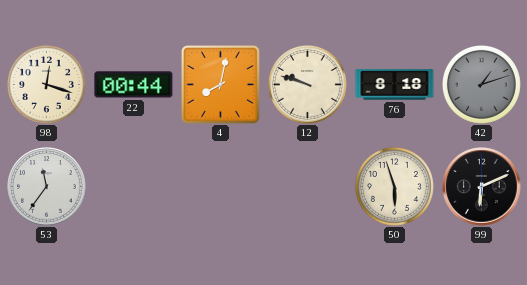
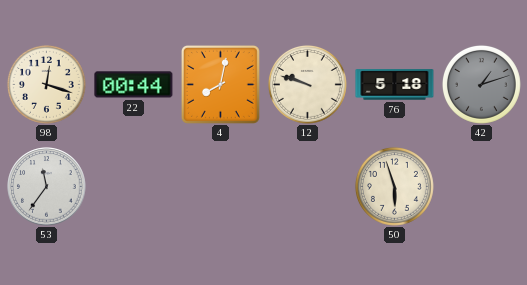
76: 8:18 -> 5:18 (395, 85)
99: 6:11 -> none (482, 187)
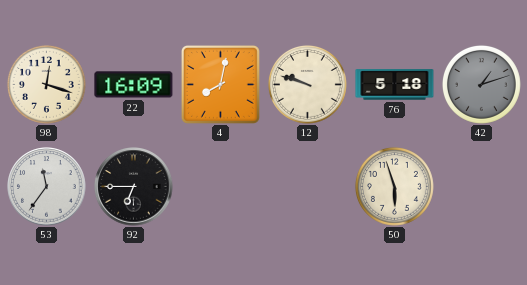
22: 00:44 -> 16:09 (134, 85)
92: none -> 6:45 (134, 187)
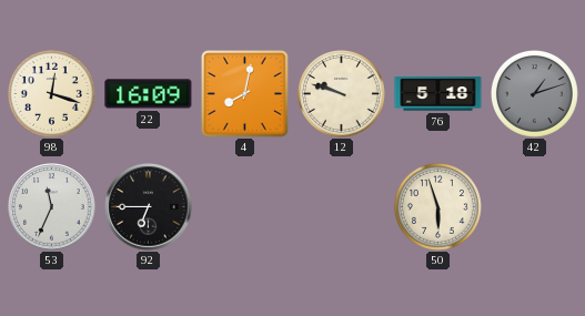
53: 11:36 -> 11:34 (52, 207)
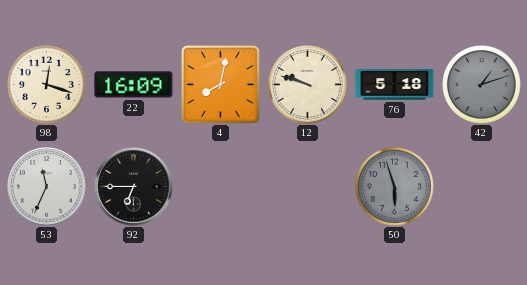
50 dial: cream -> grey (394, 186)
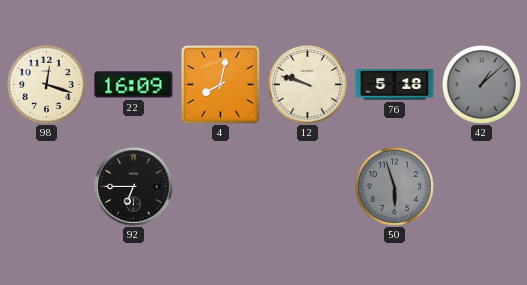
42: 1:12 -> 1:08 (481, 84)
53: 11:34 -> none (47, 187)
